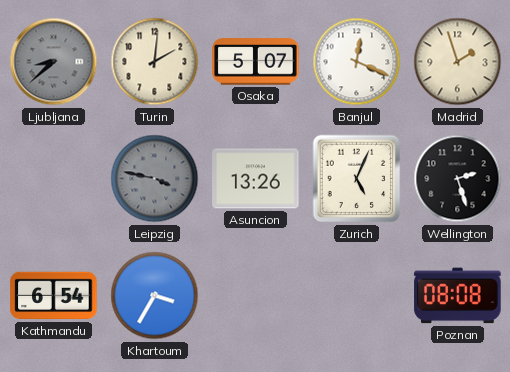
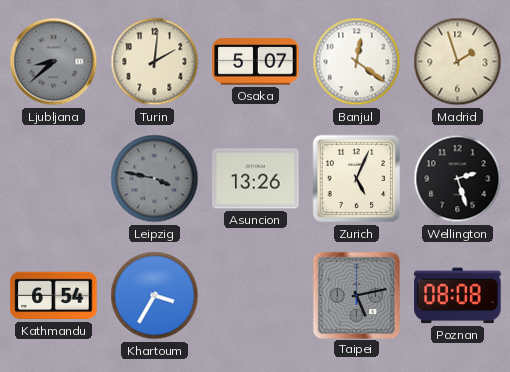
Banjul: 12:19 -> 12:21 (357, 62)
Taipei: none -> 5:13 (356, 295)
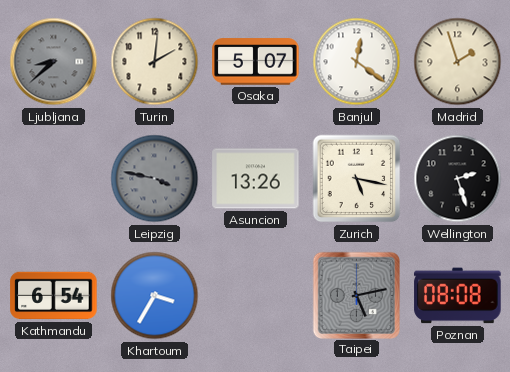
Zurich: 5:04 -> 5:17 (357, 179)
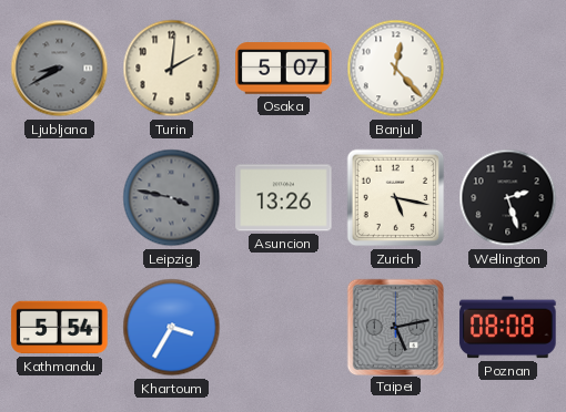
Ljubljana: 8:38 -> 8:40 (60, 69)
Banjul: 12:21 -> 12:23 (396, 69)
Madrid: 1:57 -> none (458, 62)
Kathmandu: 6:54 -> 5:54 (60, 328)
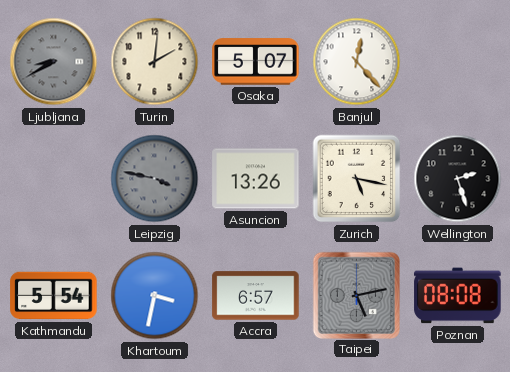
Khartoum: 3:35 -> 3:32 (155, 296)
Accra: none -> 6:57 (256, 296)
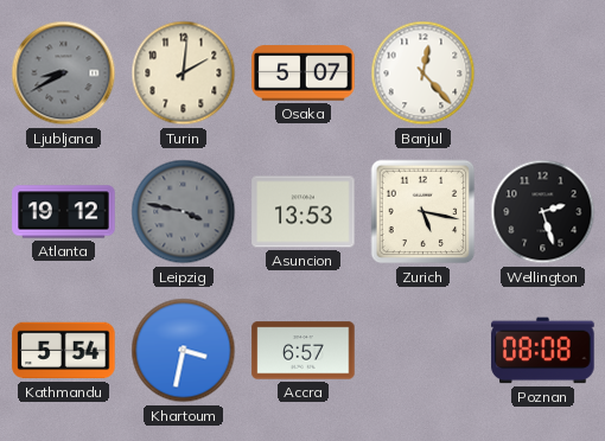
Atlanta: none -> 19:12 (64, 212)
Asuncion: 13:26 -> 13:53 (304, 212)
Taipei: 5:13 -> none (356, 295)
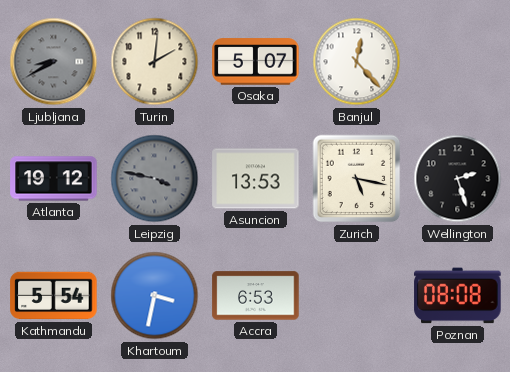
Accra: 6:57 -> 6:53 (256, 296)
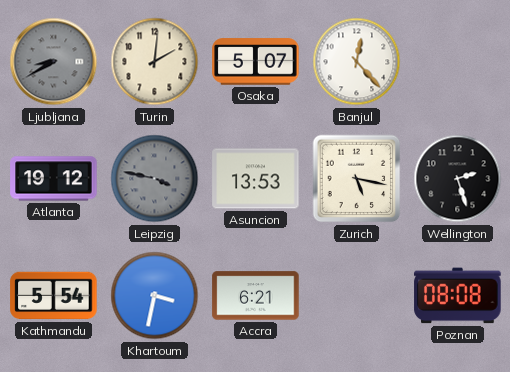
Accra: 6:53 -> 6:21 (256, 296)
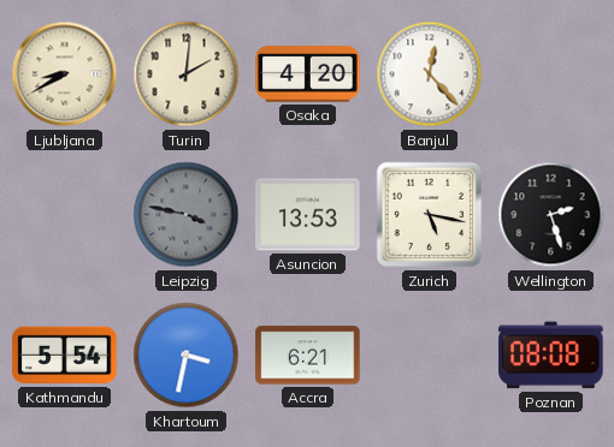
Ljubljana dial: grey -> cream (65, 74)
Osaka: 5:07 -> 4:20 (308, 74)
Atlanta: 19:12 -> none (54, 179)
